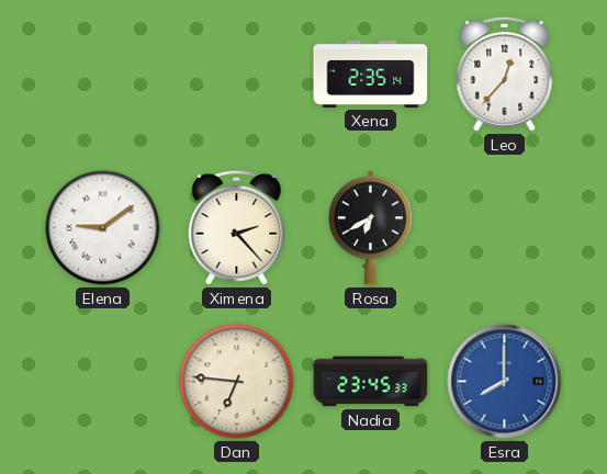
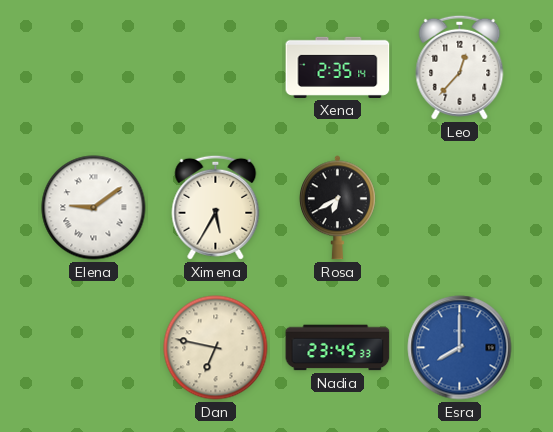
Ximena: 2:23 -> 5:35 (216, 207)
Dan: 6:46 -> 6:47 (216, 348)
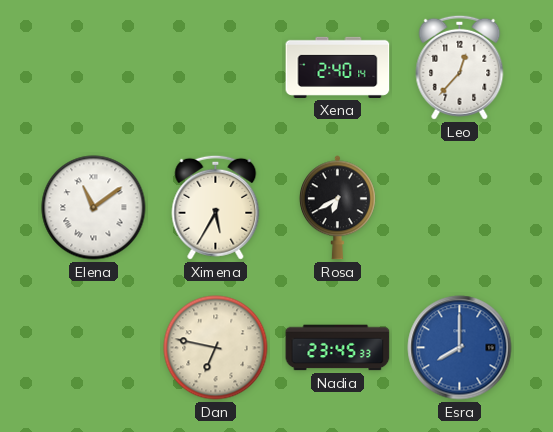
Xena: 2:35 -> 2:40 (338, 67)
Elena: 9:09 -> 11:09 (94, 208)
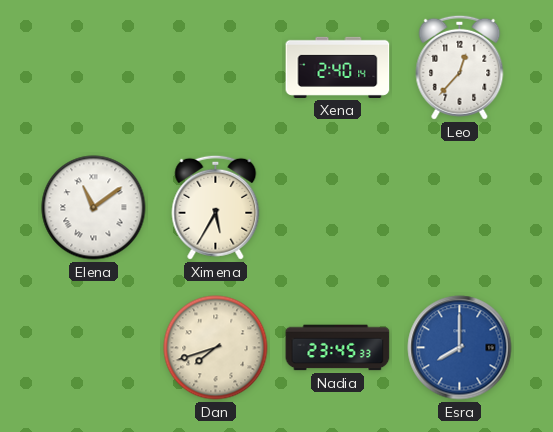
Rosa: 6:40 -> none (337, 208)
Dan: 6:47 -> 7:42 (216, 348)
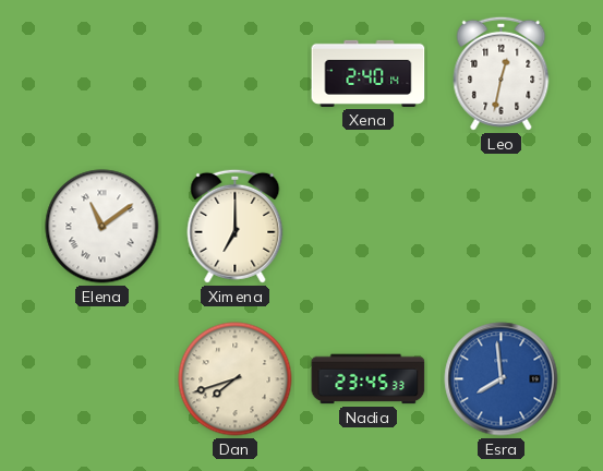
Leo: 12:37 -> 12:32 (502, 73)
Ximena: 5:35 -> 7:00 (236, 226)
Esra: 8:00 -> 7:59 (502, 379)
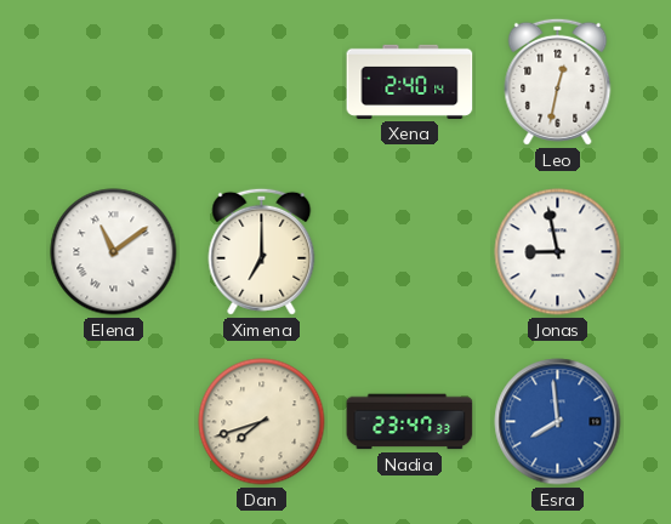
Jonas: none -> 8:58 (558, 252)
Nadia: 23:45 -> 23:47 (410, 422)
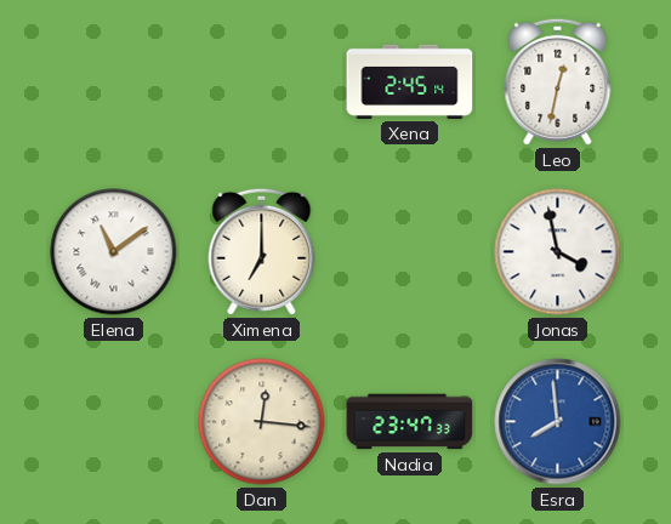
Xena: 2:40 -> 2:45 (410, 81)
Jonas: 8:58 -> 3:58 (558, 252)
Dan: 7:42 -> 12:16 (262, 422)
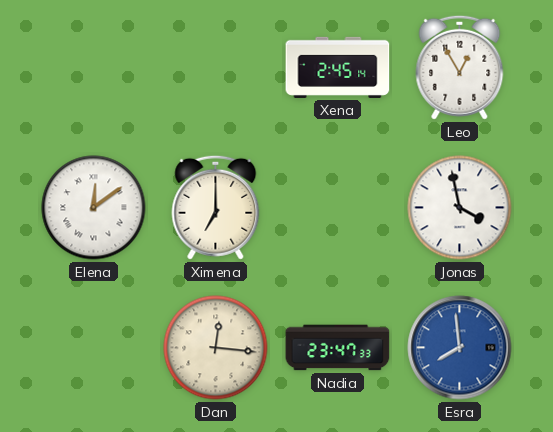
Leo: 12:32 -> 12:55 (460, 67)
Elena: 11:09 -> 12:09 (94, 208)
